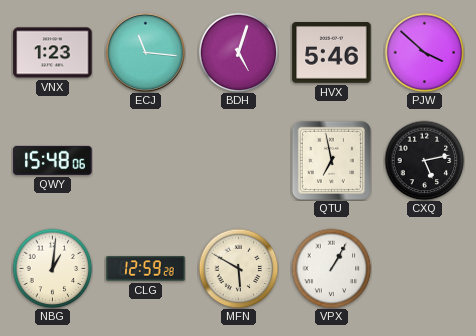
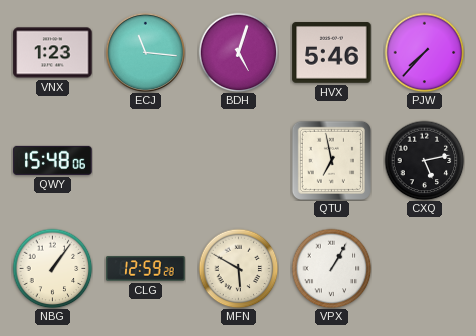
PJW: 3:52 -> 7:37 (424, 52)
NBG: 1:01 -> 1:06 (52, 268)
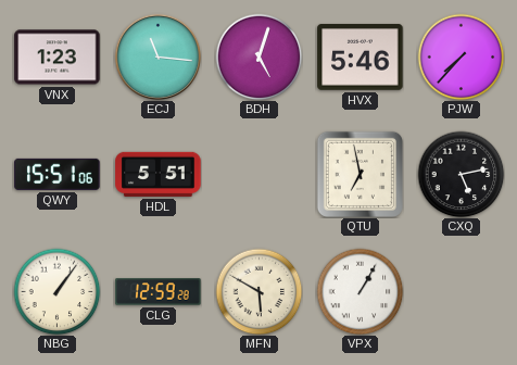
QWY: 15:48 -> 15:51 (58, 174)
HDL: none -> 5:51 (159, 174)
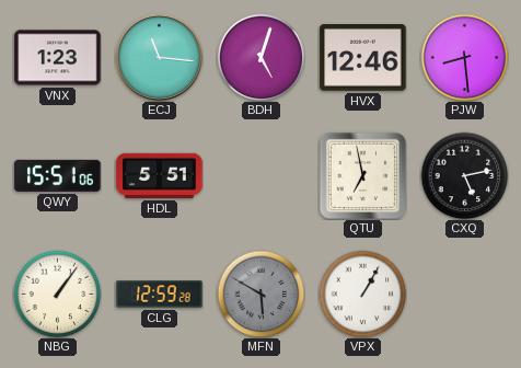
HVX: 5:46 -> 12:46 (363, 58)
PJW: 7:37 -> 8:29 (464, 57)
MFN dial: cream -> grey (260, 294)
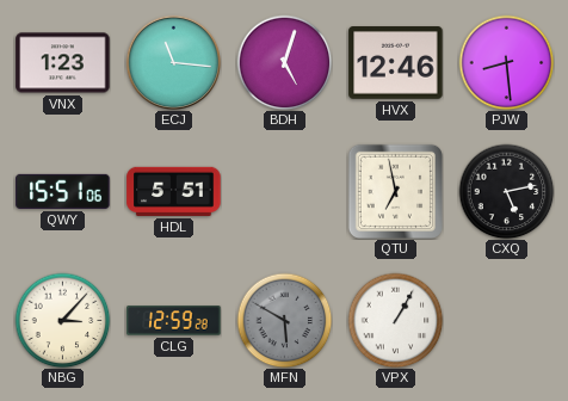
NBG: 1:06 -> 3:07 (62, 320)
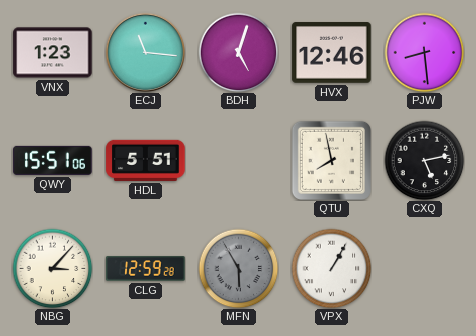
QTU: 6:58 -> 7:58 (331, 160)
MFN: 5:50 -> 5:55 (238, 268)
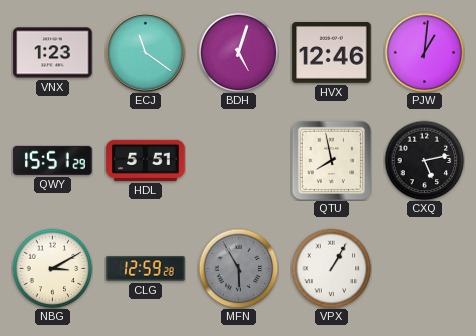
ECJ: 11:16 -> 11:21 (145, 52)
PJW: 8:29 -> 1:01 (424, 52)
QWY: 15:51:06 -> 15:51:29 (53, 160)
NBG: 3:07 -> 3:10 (52, 268)
